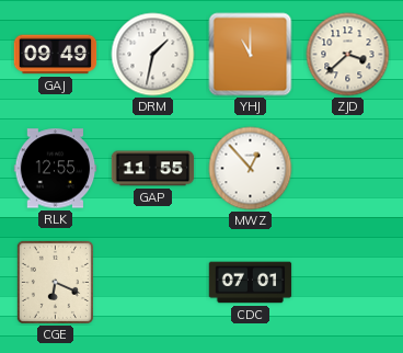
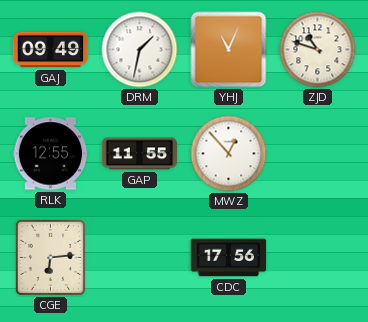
YHJ: 11:00 -> 11:04 (229, 50)
ZJD: 3:38 -> 10:48 (318, 50)
CGE: 6:19 -> 6:14 (50, 257)
CDC: 07:01 -> 17:56 (229, 258)
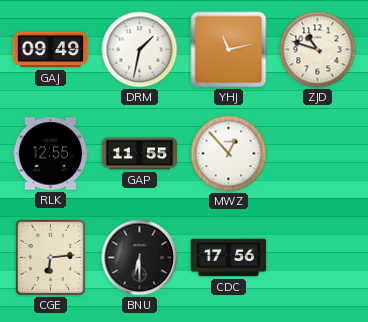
YHJ: 11:04 -> 11:13 (229, 50)
BNU: none -> 6:30 (140, 258)
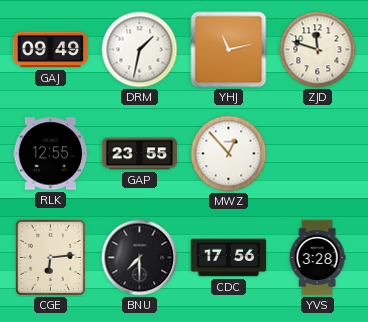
ZJD: 10:48 -> 11:48 (318, 50)
GAP: 11:55 -> 23:55 (140, 154)
BNU: 6:30 -> 7:30 (140, 258)
YVS: none -> 3:28 (317, 258)
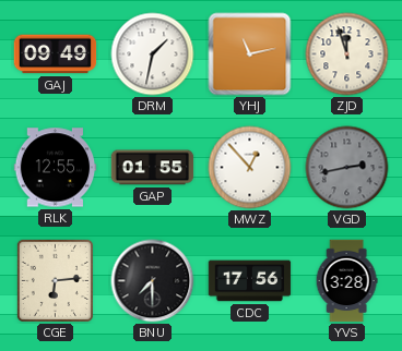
ZJD: 11:48 -> 11:57 (347, 55)
GAP: 23:55 -> 01:55 (153, 168)
VGD: none -> 2:43 (347, 168)
